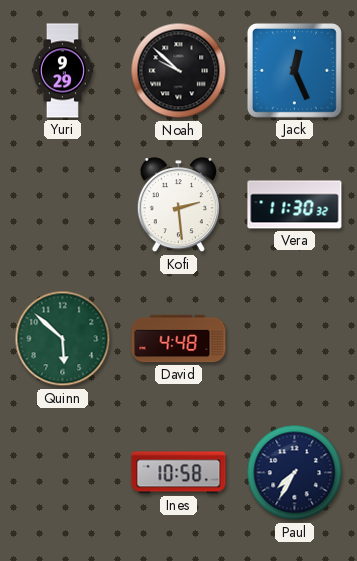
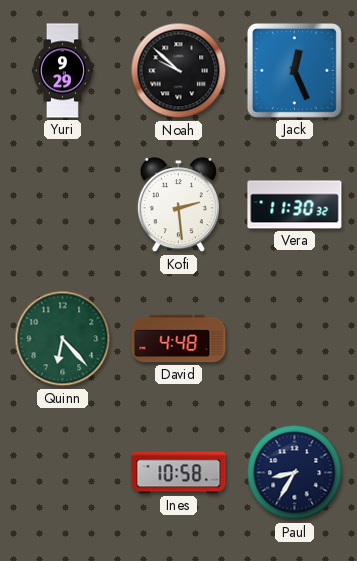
Quinn: 5:52 -> 6:23 (63, 339)
Paul: 7:35 -> 8:35 (295, 473)
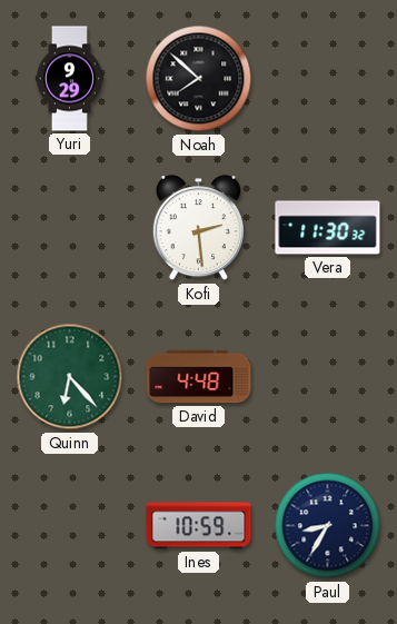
Noah: 9:52 -> 7:52 (199, 79)
Jack: 12:26 -> none (294, 70)
Ines: 10:58 -> 10:59 (199, 526)
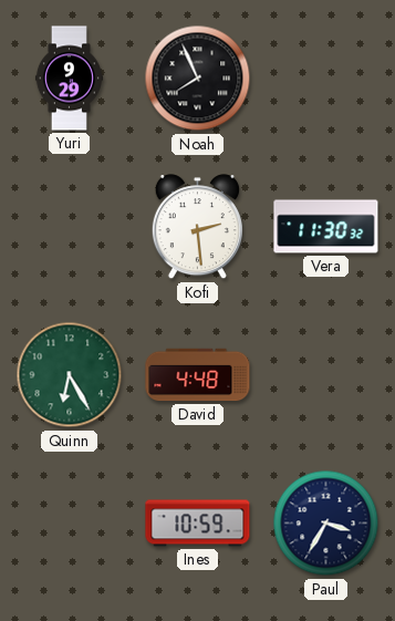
Noah: 7:52 -> 7:56 (198, 79)
Quinn: 6:23 -> 6:25 (70, 375)
Paul: 8:35 -> 3:35 (326, 524)
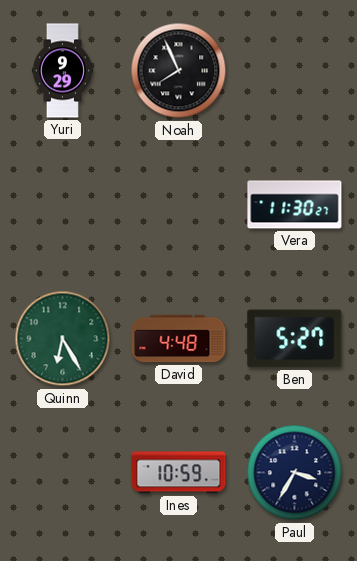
Kofi: 2:29 -> none (197, 227)
Vera: 11:30:32 -> 11:30:27 (295, 205)
Ben: none -> 5:27 (295, 339)
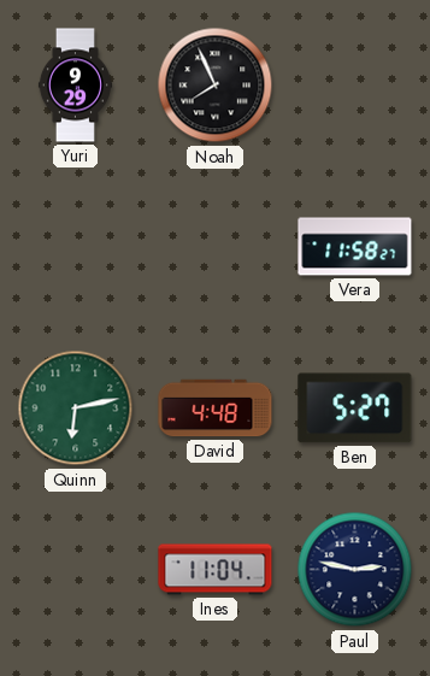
Vera: 11:30 -> 11:58 (355, 247)
Quinn: 6:25 -> 6:13 (76, 408)
Ines: 10:59 -> 11:04 (216, 570)
Paul: 3:35 -> 2:47 (355, 570)
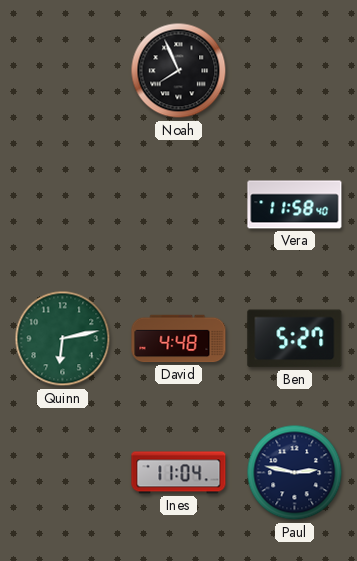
Yuri: 9:29 -> none (75, 86)
Vera: 11:58:27 -> 11:58:40 (295, 205)
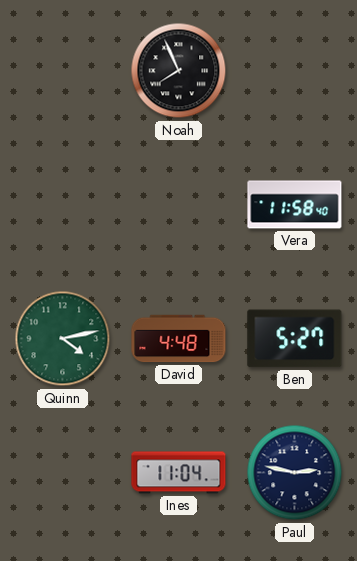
Quinn: 6:13 -> 4:13 (63, 339)
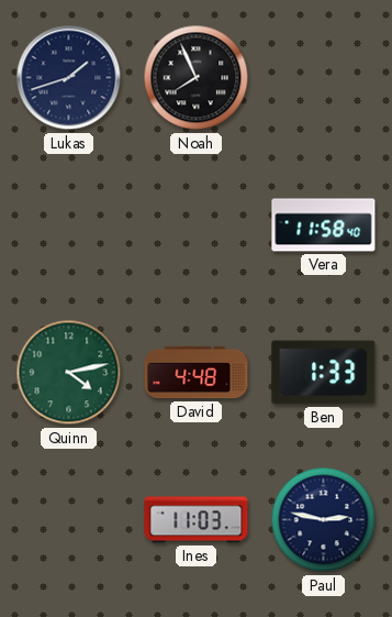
Lukas: none -> 1:42 (69, 78)
Ben: 5:27 -> 1:33 (324, 373)
Ines: 11:04 -> 11:03 (197, 520)
